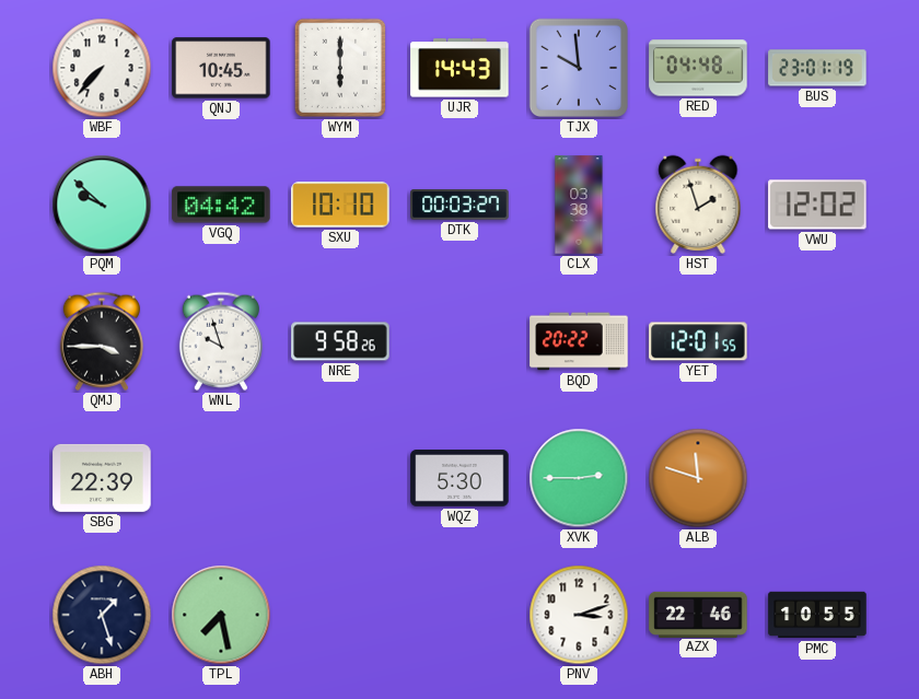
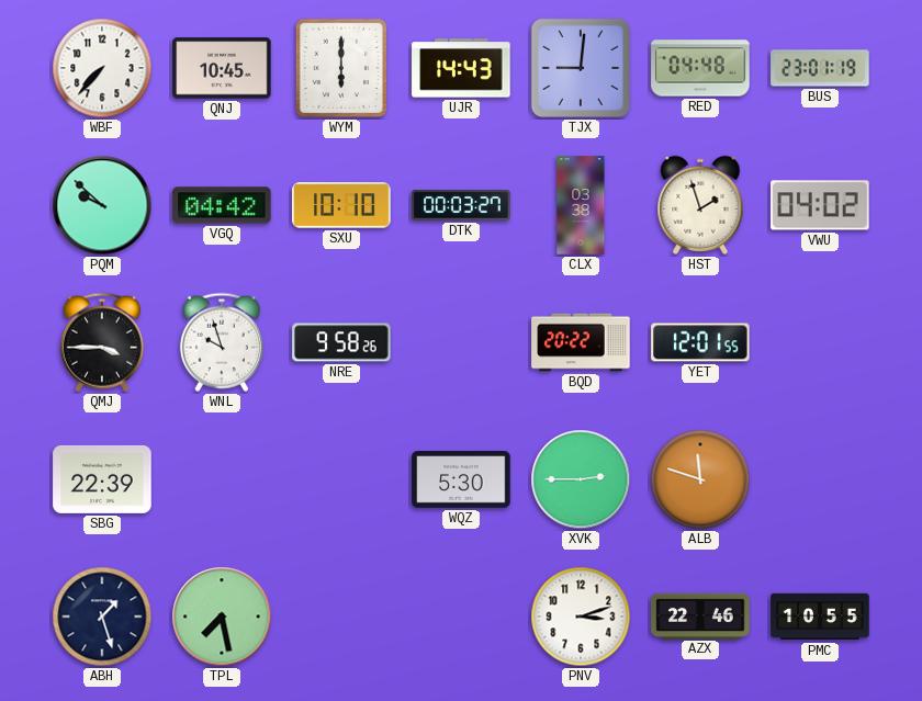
TJX: 9:59 -> 9:01 (581, 68)
VWU: 12:02 -> 04:02 (820, 205)
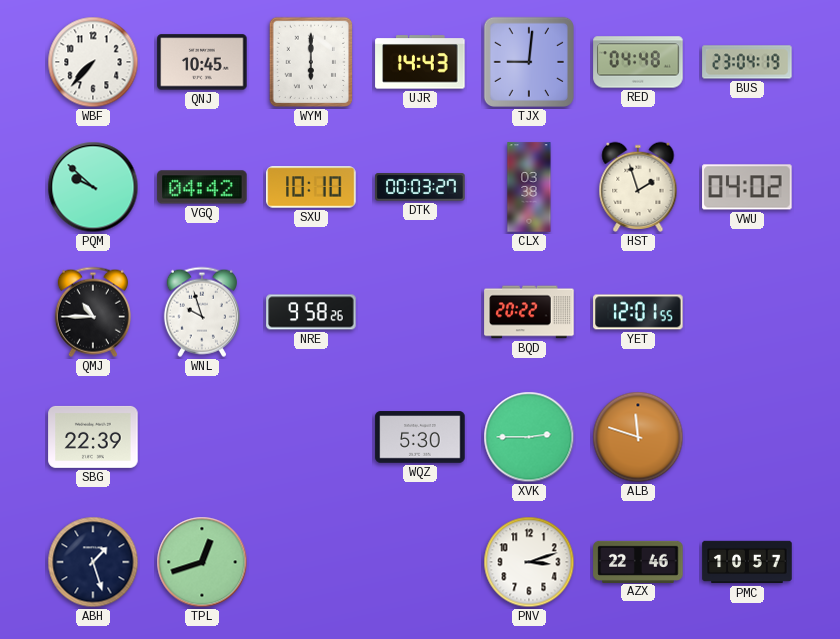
BUS: 23:01 -> 23:04 (747, 62)
QMJ: 3:45 -> 10:45 (93, 312)
TPL: 7:28 -> 12:42 (202, 562)
PMC: 10:55 -> 10:57 (747, 562)
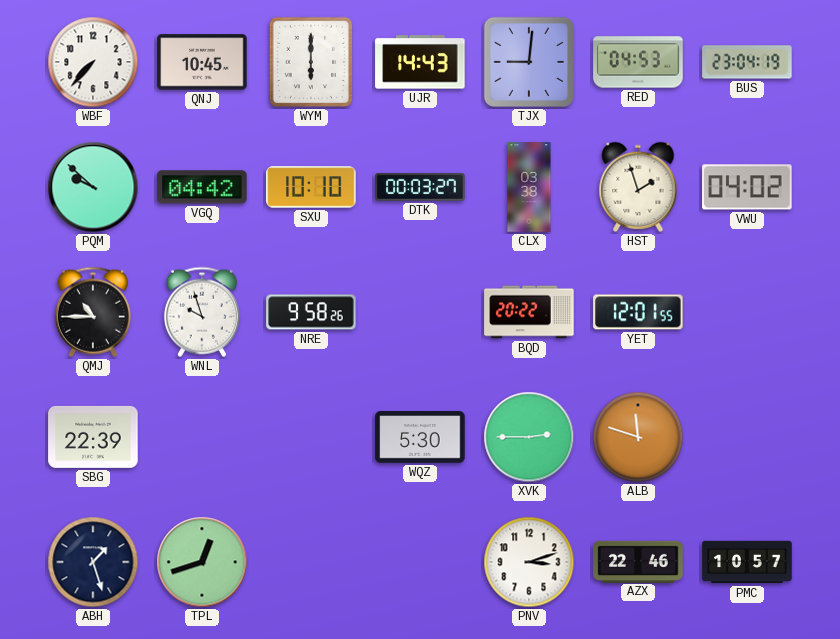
RED: 04:48 -> 04:53 (638, 62)
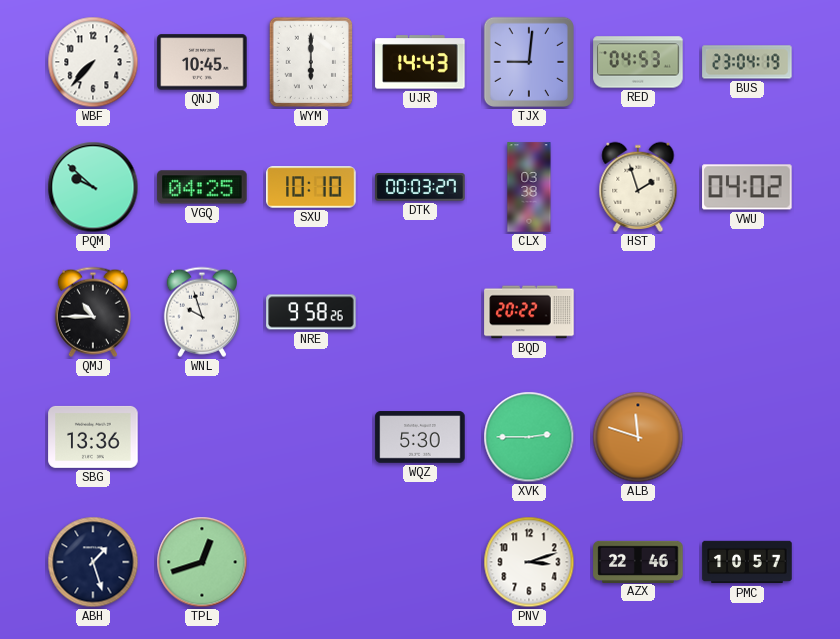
VGQ: 04:42 -> 04:25 (202, 187)
YET: 12:01 -> none (638, 312)
SBG: 22:39 -> 13:36 (93, 437)
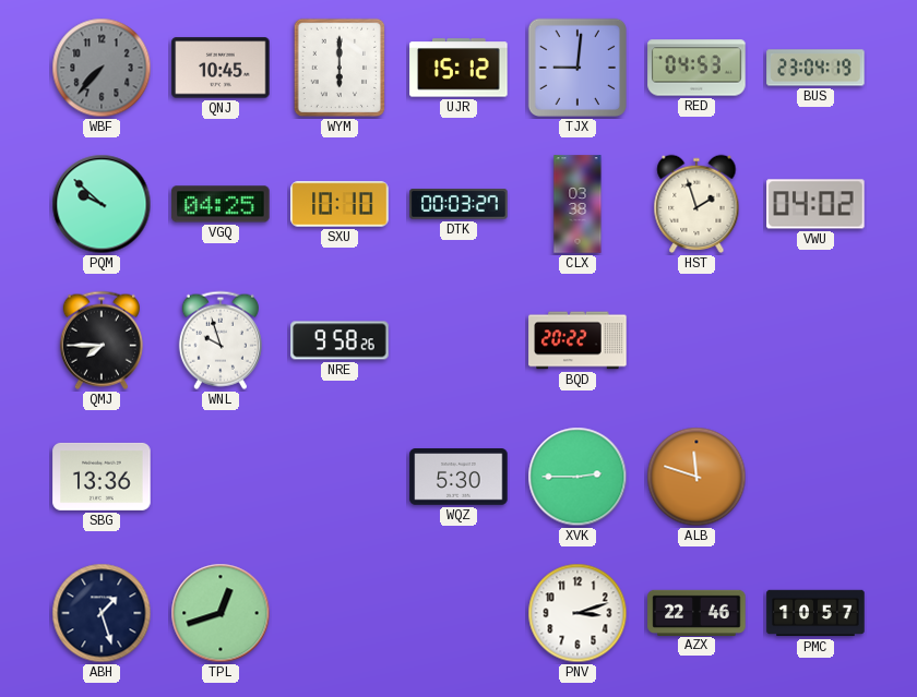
WBF dial: white -> grey (102, 68)
UJR: 14:43 -> 15:12 (458, 68)
QMJ: 10:45 -> 7:45 (102, 340)
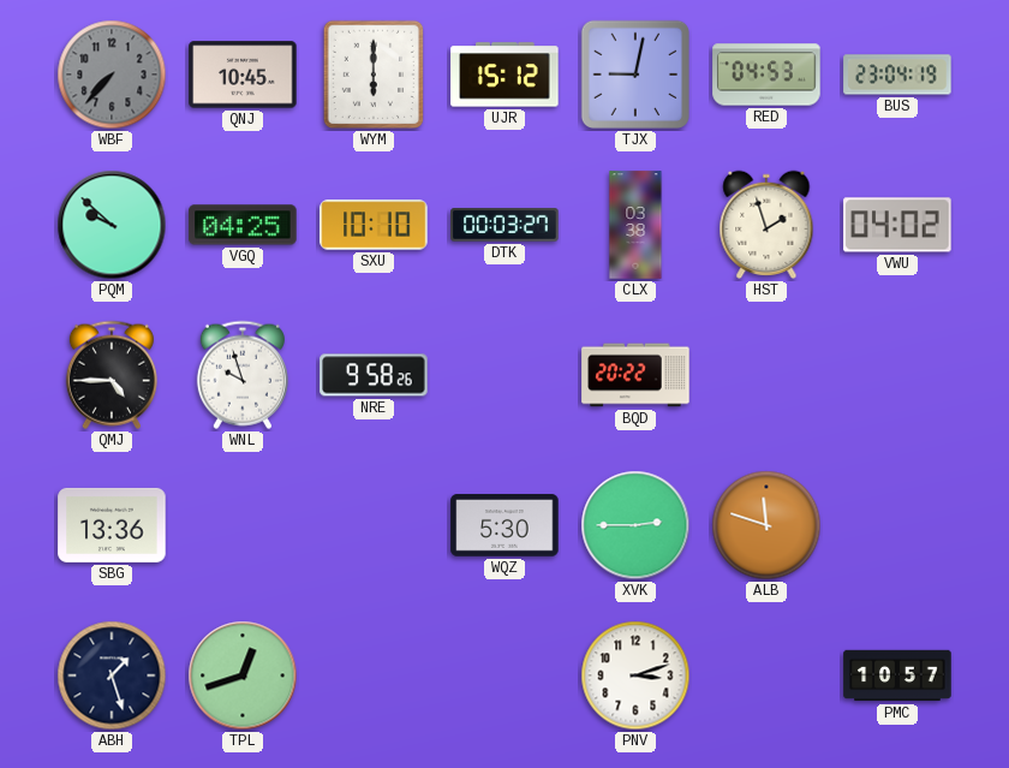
TJX: 9:01 -> 9:02 (635, 75)
QMJ: 7:45 -> 4:45 (112, 375)
AZX: 22:46 -> none (696, 612)
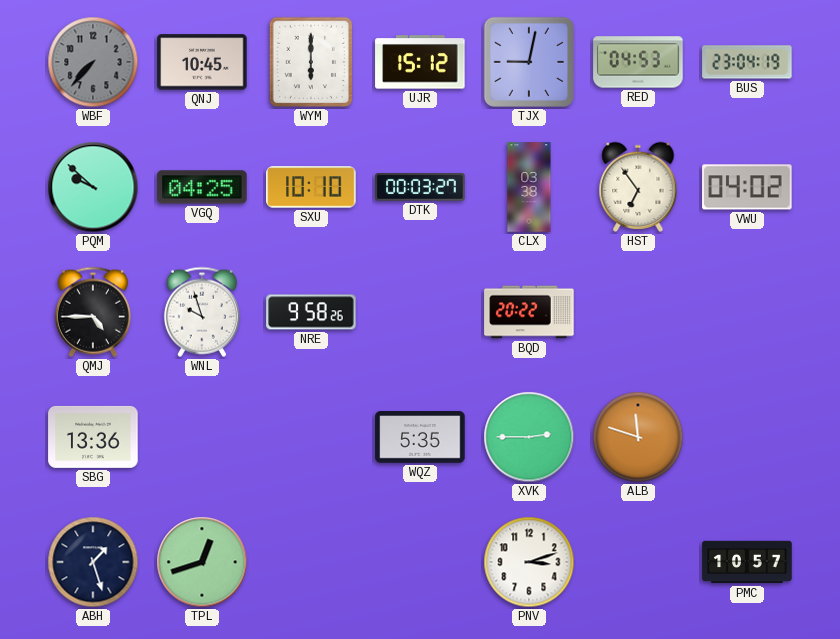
HST: 1:57 -> 6:54 (638, 187)
WQZ: 5:30 -> 5:35 (420, 437)
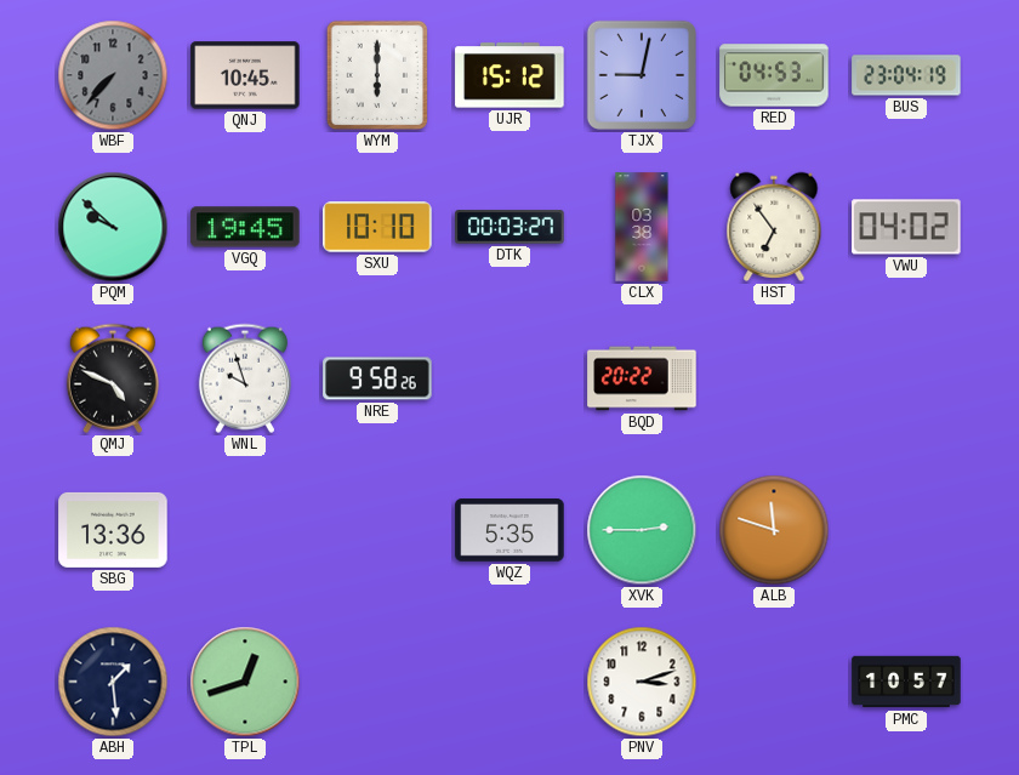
VGQ: 04:25 -> 19:45 (245, 227)
QMJ: 4:45 -> 4:49 (113, 378)
ABH: 1:27 -> 1:29 (113, 682)
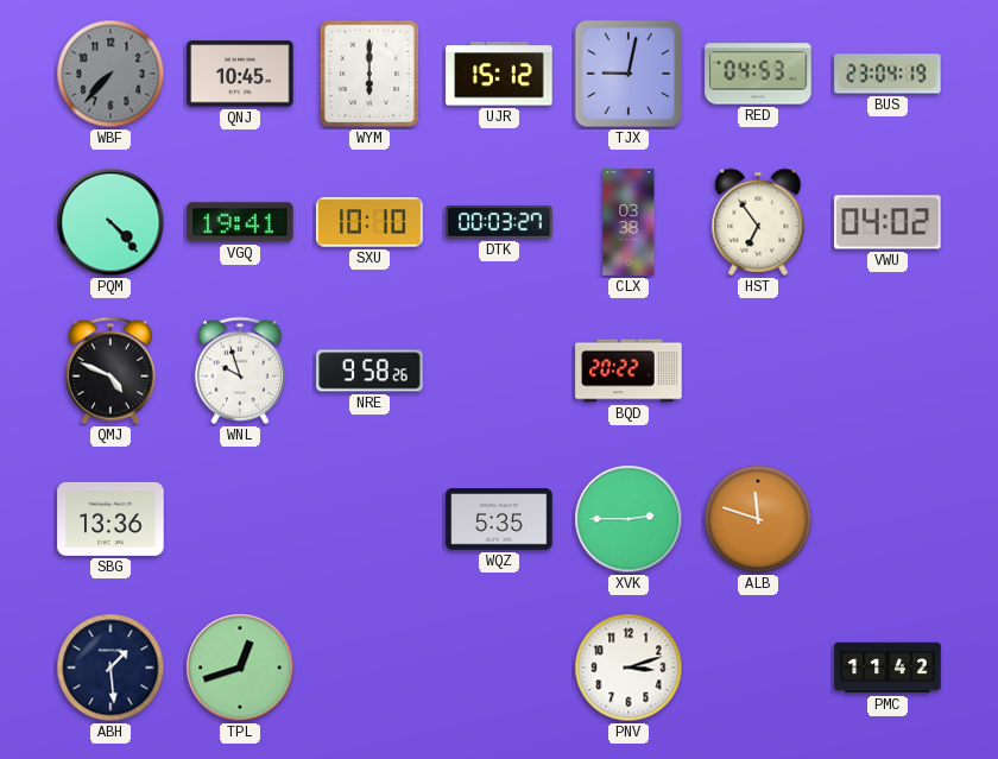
PQM: 9:52 -> 4:23 (110, 222)
VGQ: 19:45 -> 19:41 (240, 222)
PMC: 10:57 -> 11:42 (888, 668)
